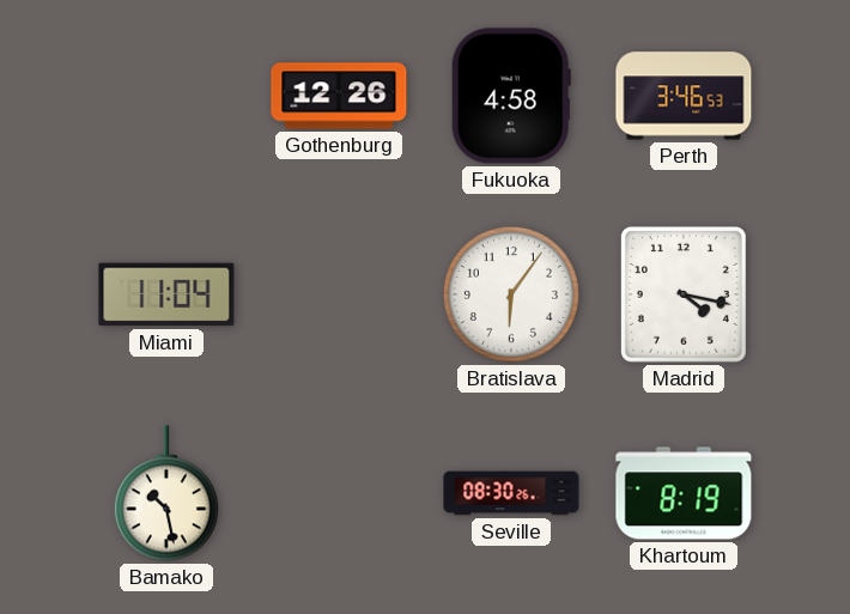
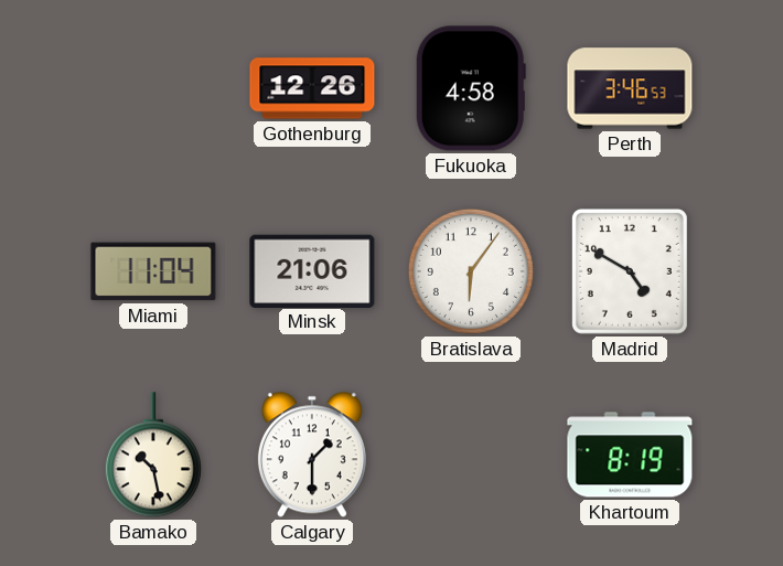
Minsk: none -> 21:06 (312, 270)
Madrid: 4:17 -> 4:50 (630, 271)
Calgary: none -> 1:30 (312, 455)
Seville: 08:30 -> none (511, 493)
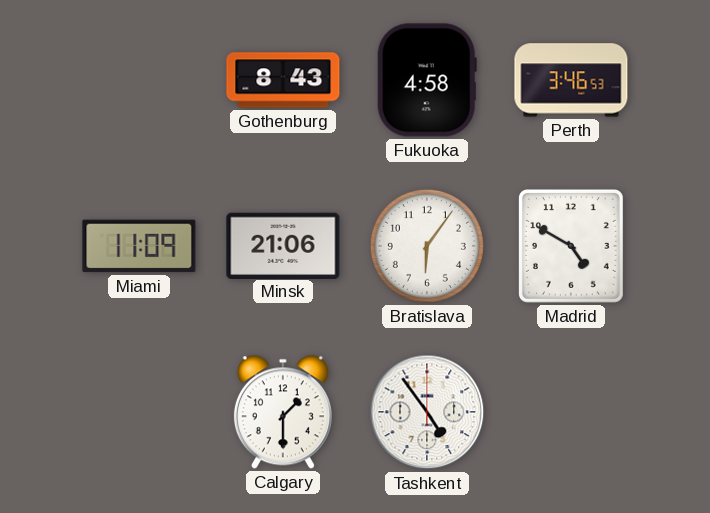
Gothenburg: 12:26 -> 8:43 (283, 80)
Miami: 11:04 -> 11:09 (139, 246)
Bamako: 10:28 -> none (153, 455)
Tashkent: none -> 4:54 (427, 412)
Khartoum: 8:19 -> none (630, 455)
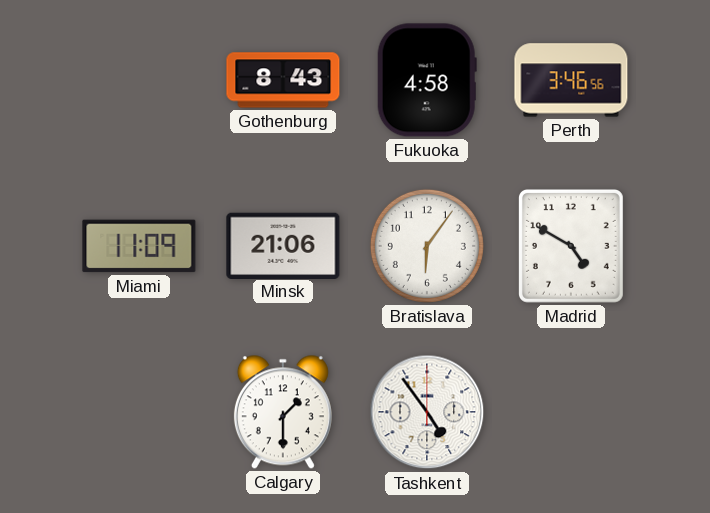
Perth: 3:46:53 -> 3:46:56 (571, 80)
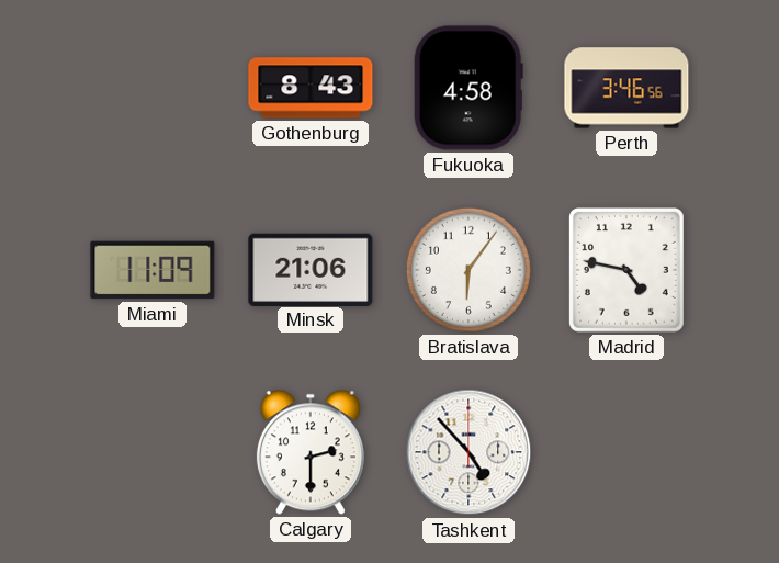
Madrid: 4:50 -> 4:47 (626, 270)
Calgary: 1:30 -> 2:30 (311, 452)
Tashkent: 4:54 -> 4:53 (468, 452)
